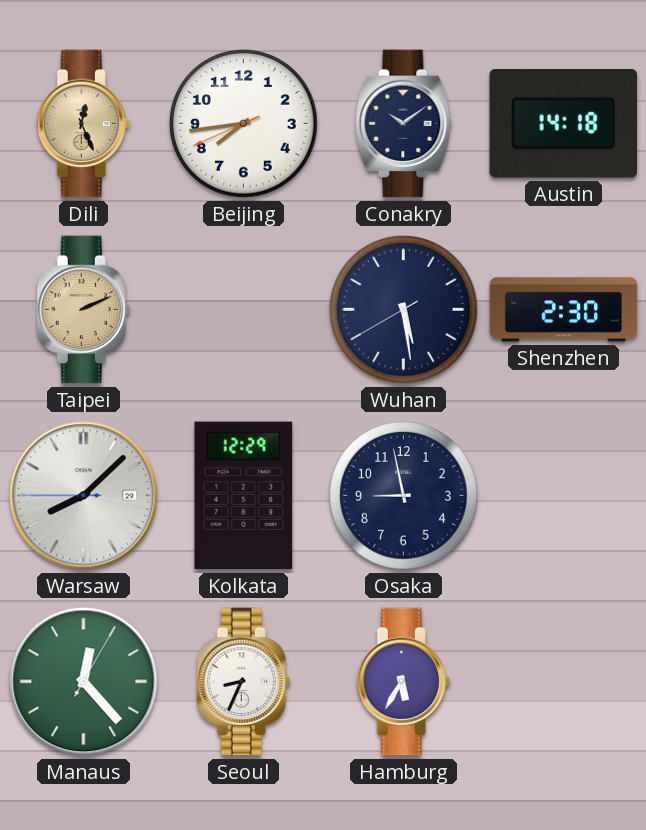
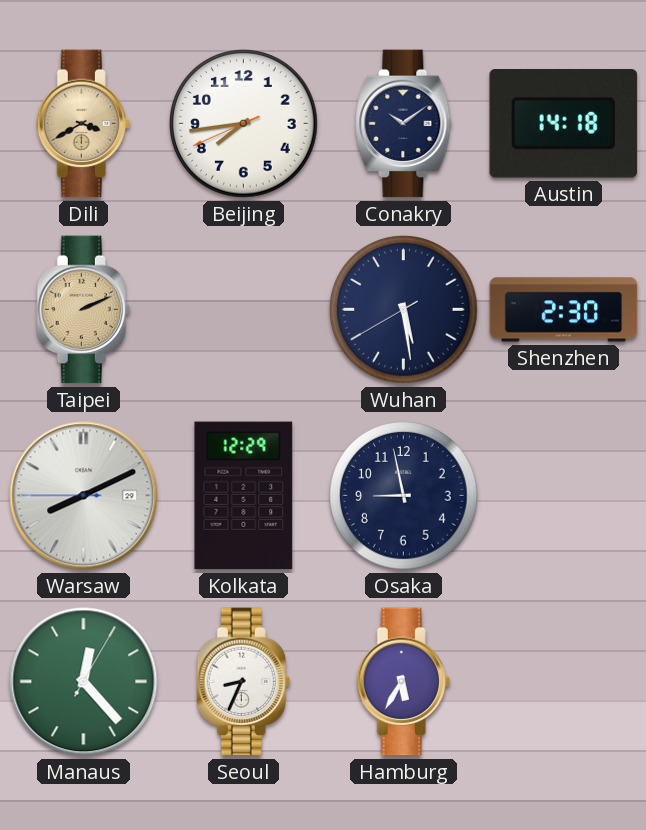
Dili: 12:26 -> 3:40 (83, 124)
Warsaw: 8:07 -> 8:10 (84, 496)
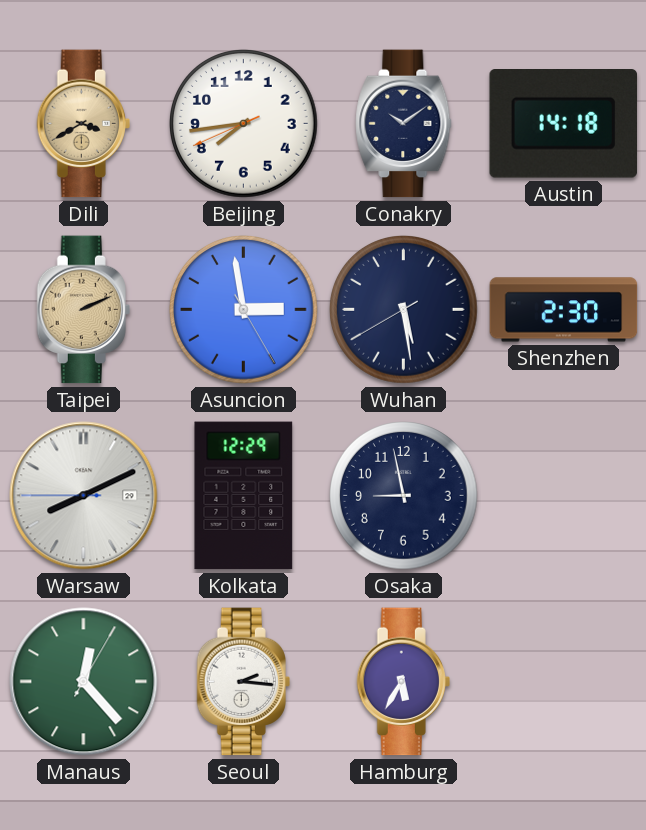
Asuncion: none -> 2:58 (244, 310)
Seoul: 8:34 -> 2:16 (243, 682)
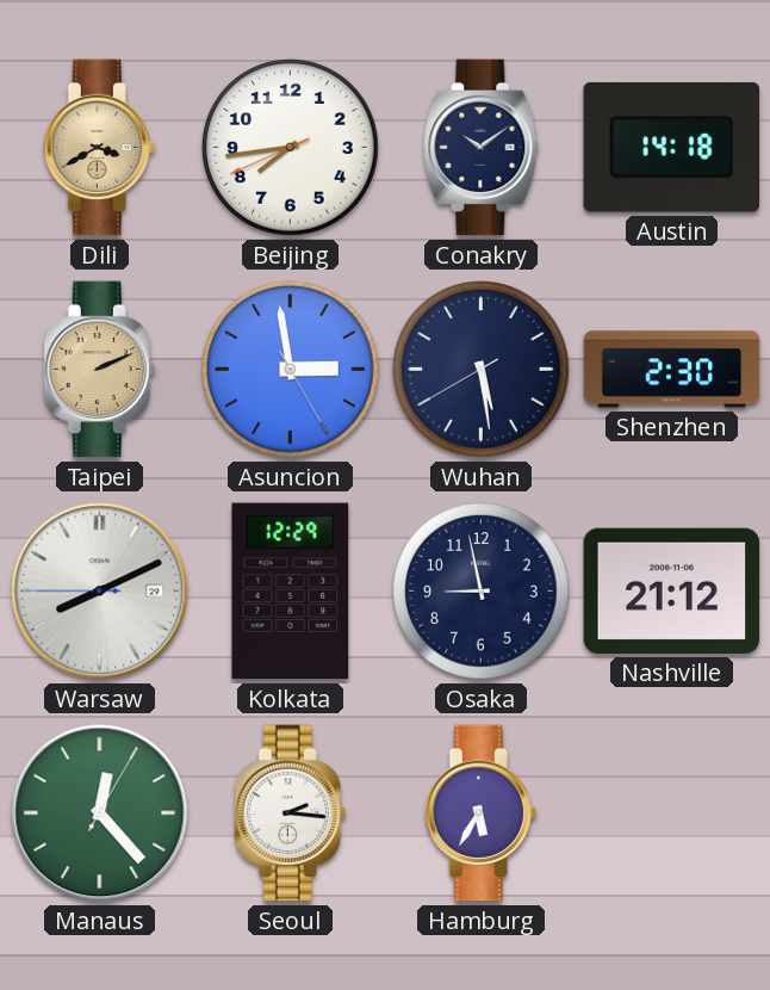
Nashville: none -> 21:12 (672, 590)
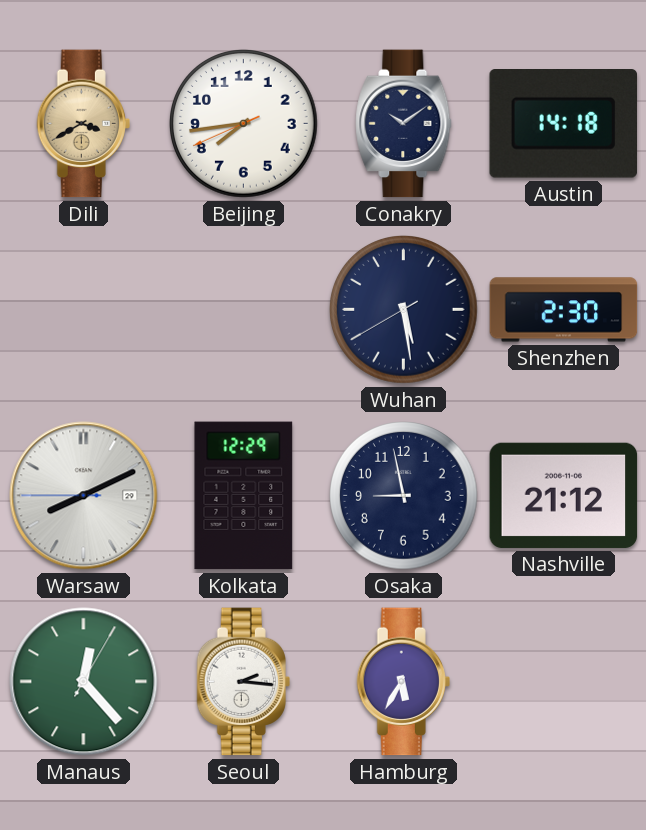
Taipei: 2:11 -> none (99, 370)
Asuncion: 2:58 -> none (291, 370)
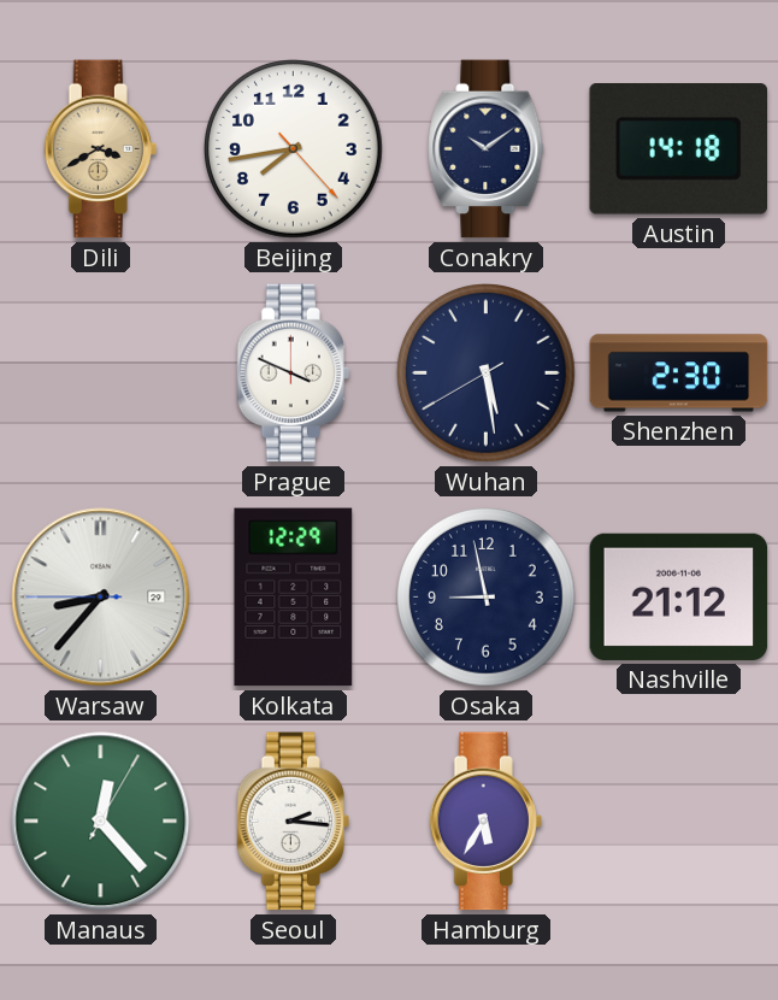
Beijing: 7:43:41 -> 7:43:23 (294, 149)
Prague: none -> 3:49 (293, 373)
Warsaw: 8:10 -> 8:36 (101, 598)
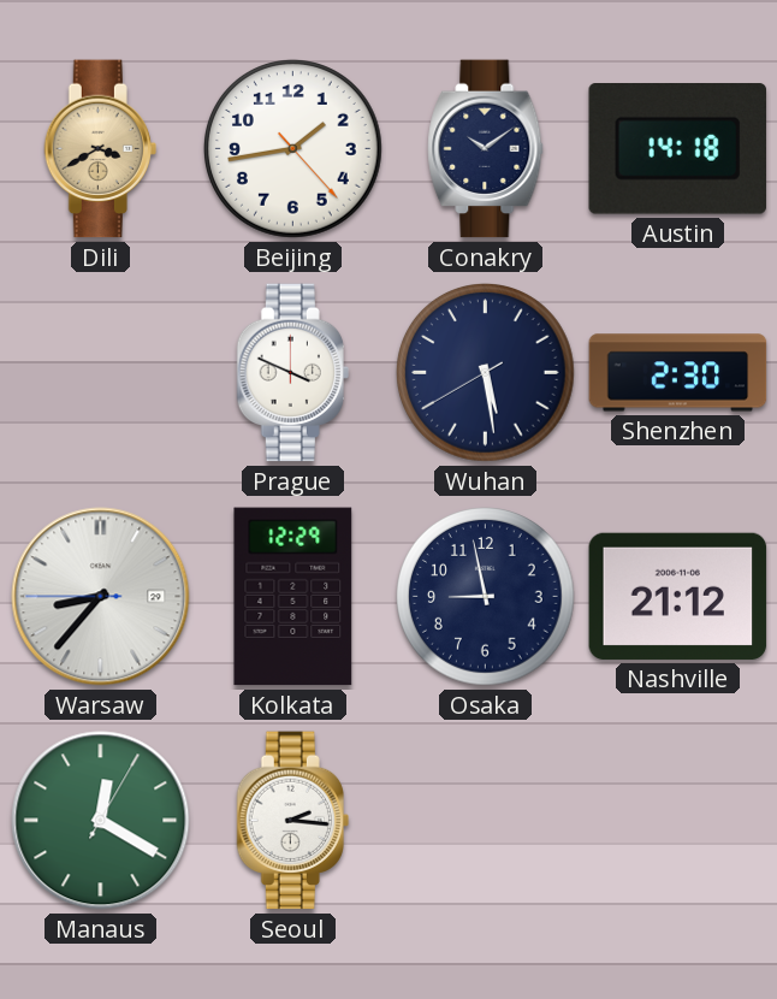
Beijing: 7:43 -> 1:43 (293, 149)
Manaus: 12:23 -> 12:20 (101, 821)
Hamburg: 5:35 -> none (485, 822)
